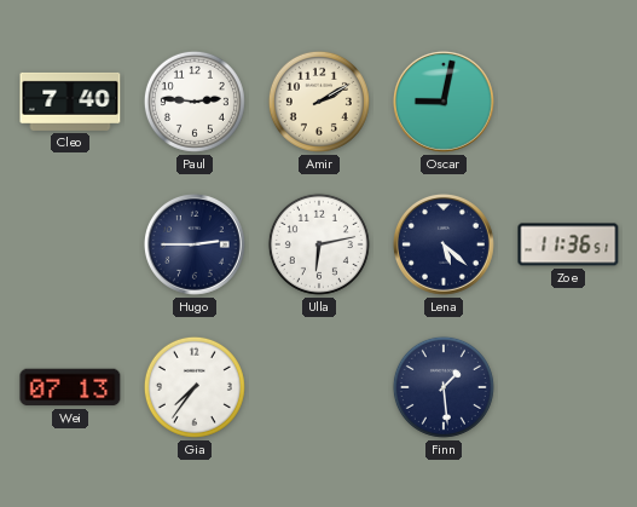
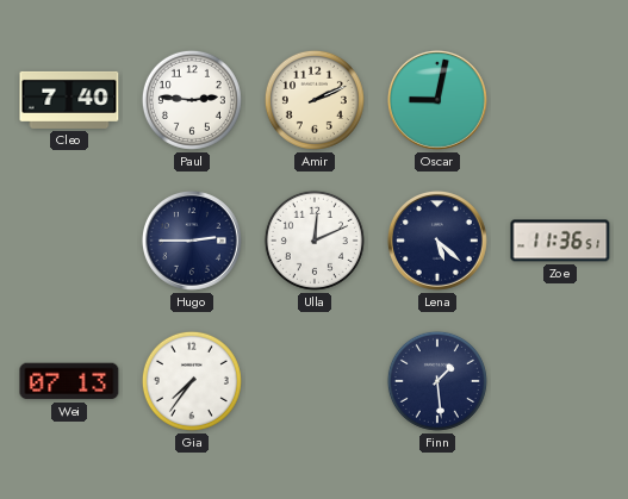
Amir: 2:10 -> 2:11 (315, 100)
Ulla: 6:13 -> 12:11 (315, 241)
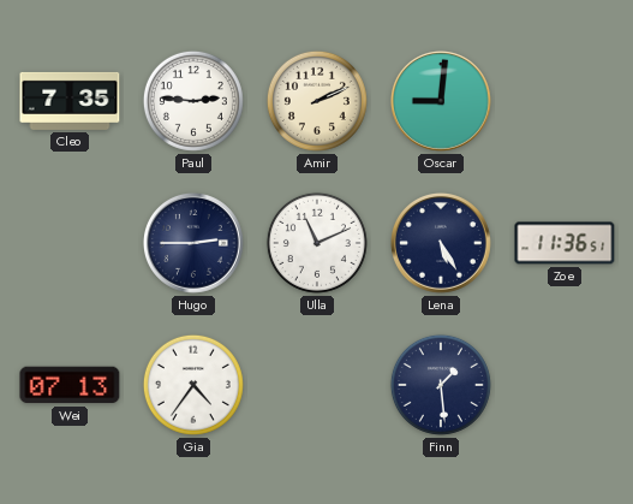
Cleo: 7:40 -> 7:35 (70, 101)
Oscar: 9:02 -> 9:01 (441, 101)
Ulla: 12:11 -> 11:11 (317, 243)
Lena: 5:22 -> 5:25 (441, 243)
Gia: 7:36 -> 4:36 (193, 385)
